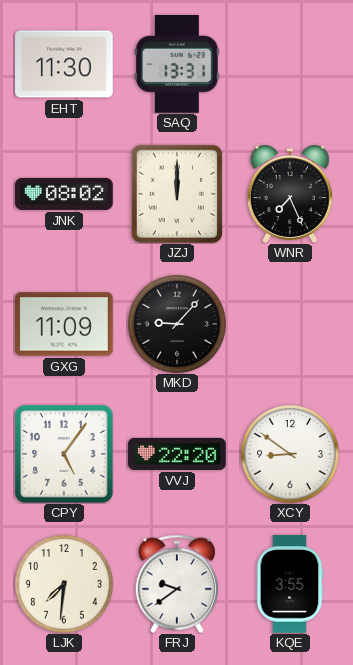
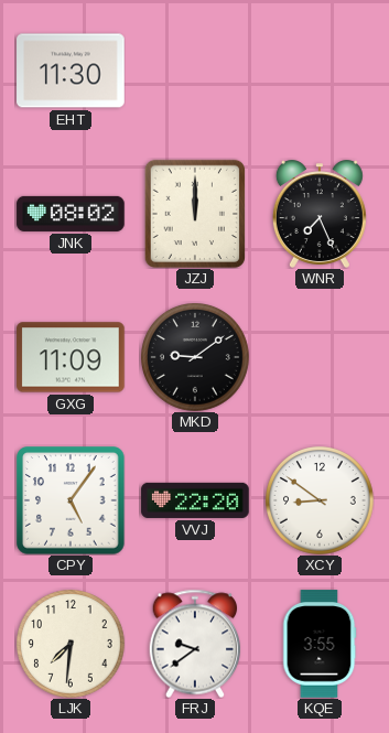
SAQ: 13:31 -> none (177, 64)
MKD: 9:07 -> 9:09 (196, 358)
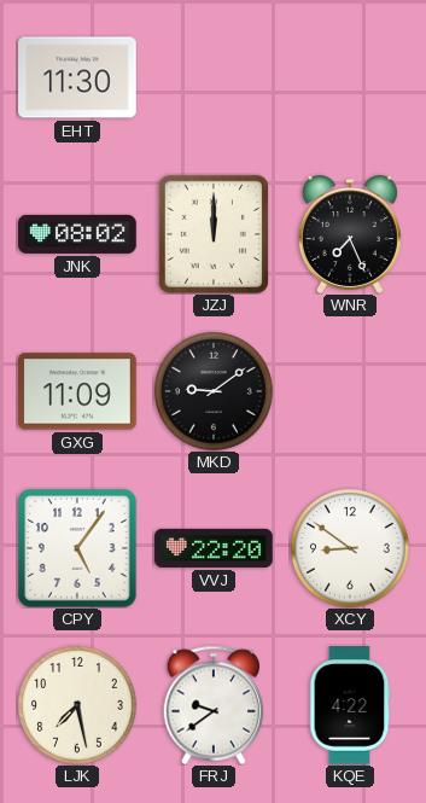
LJK: 7:31 -> 7:28 (78, 706)
KQE: 3:55 -> 4:22 (350, 705)
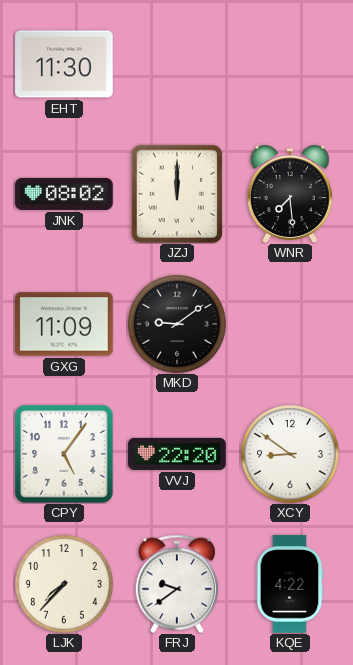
WNR: 7:26 -> 7:29 (290, 194)
LJK: 7:28 -> 7:37 (65, 585)
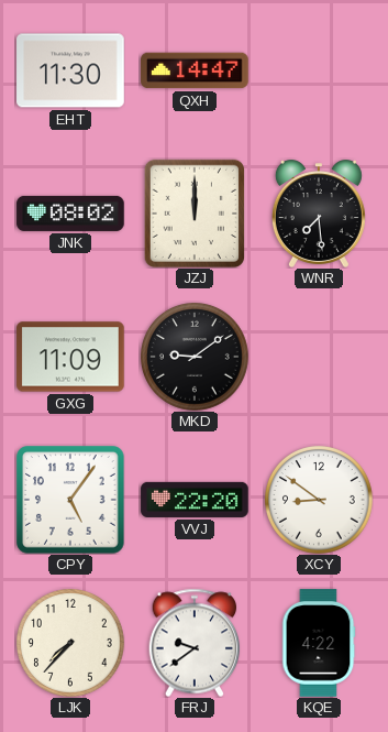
QXH: none -> 14:47 (195, 70)
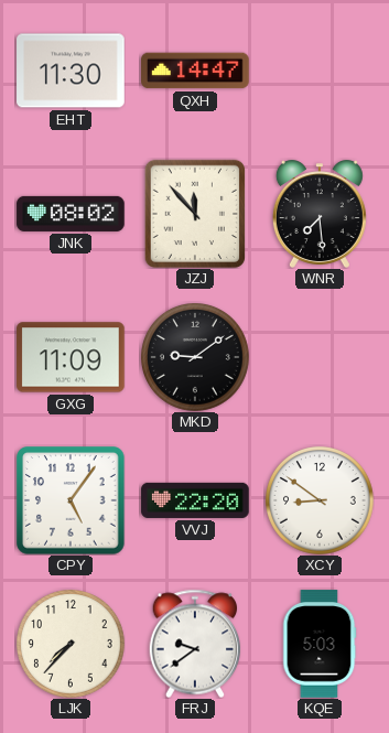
JZJ: 12:00 -> 11:53 (195, 213)
KQE: 4:22 -> 5:03 (320, 644)
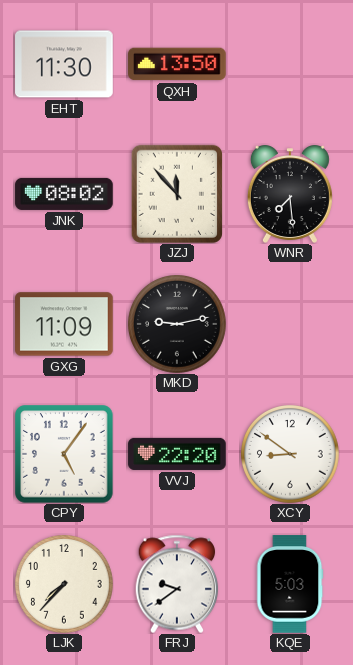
QXH: 14:47 -> 13:50 (177, 64)
MKD: 9:09 -> 9:13 (178, 325)
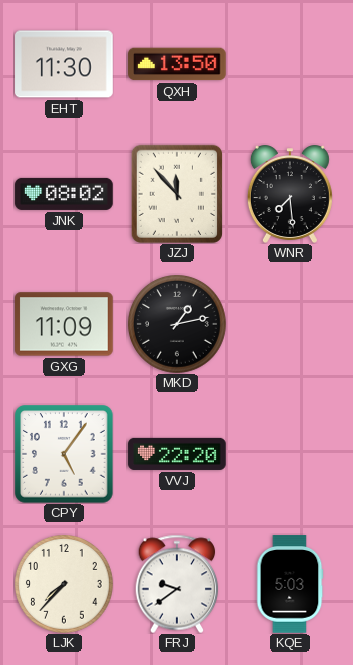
MKD: 9:13 -> 1:13 (178, 325)
XCY: 8:51 -> none (291, 455)
